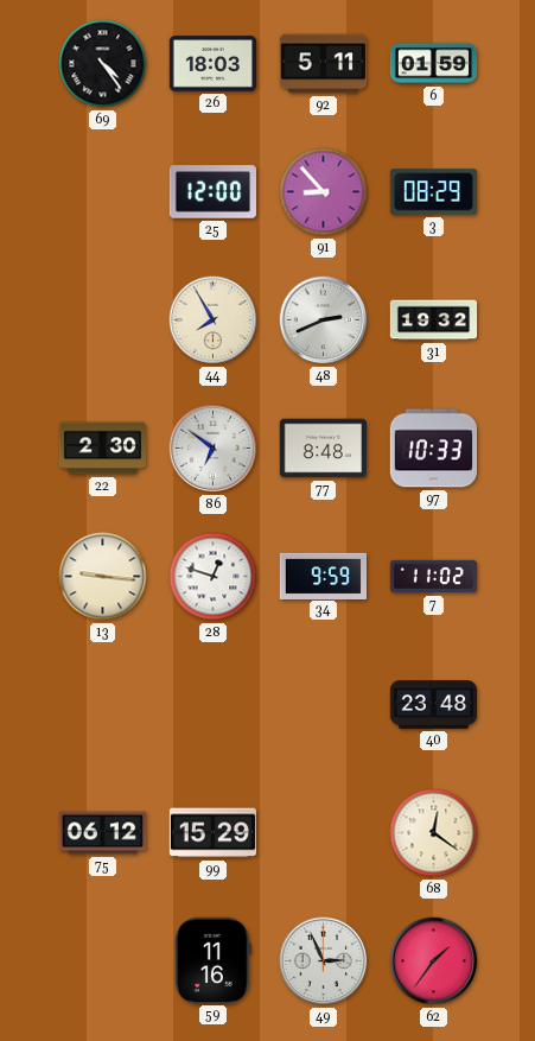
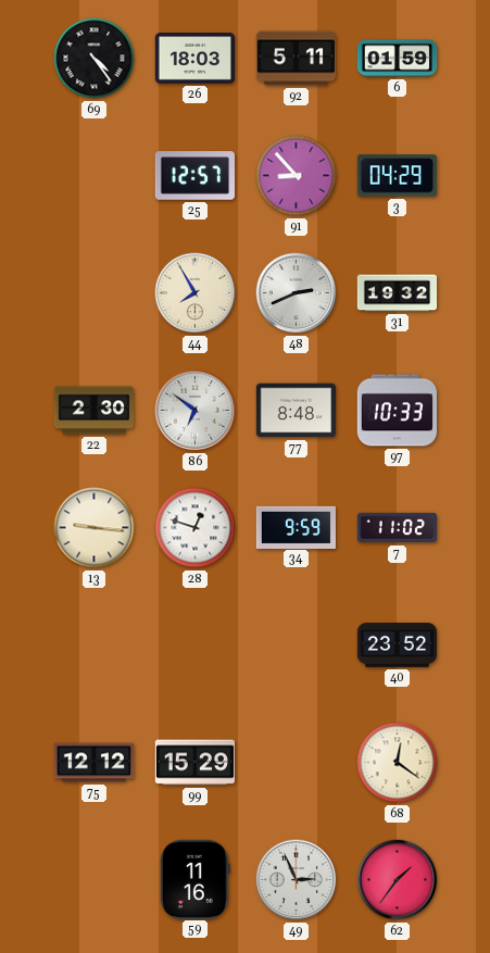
25: 12:00 -> 12:57 (194, 176)
3: 08:29 -> 04:29 (397, 176)
40: 23:48 -> 23:52 (398, 645)
75: 06:12 -> 12:12 (95, 763)
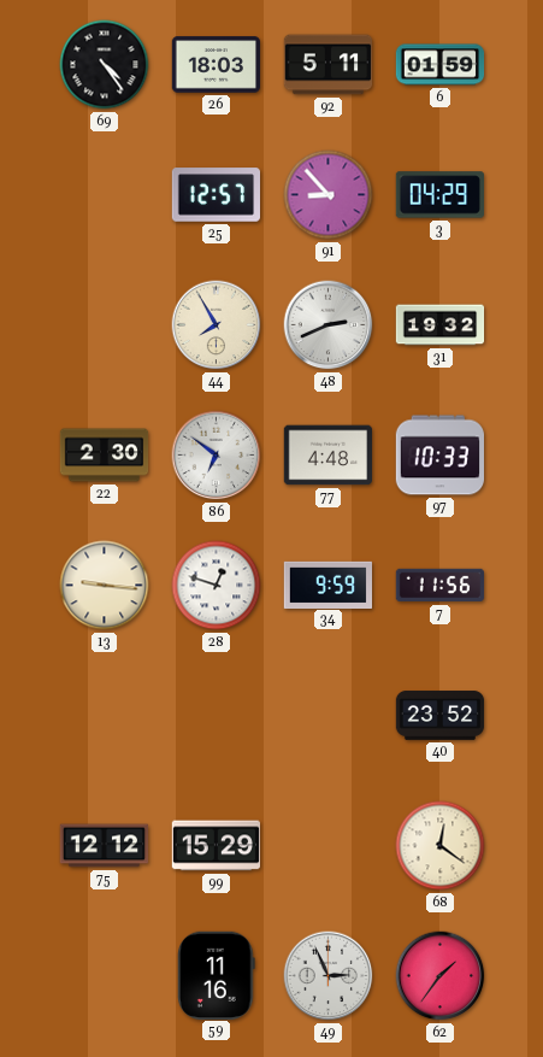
77: 8:48 -> 4:48 (327, 456)
7: 11:02 -> 11:56 (441, 586)
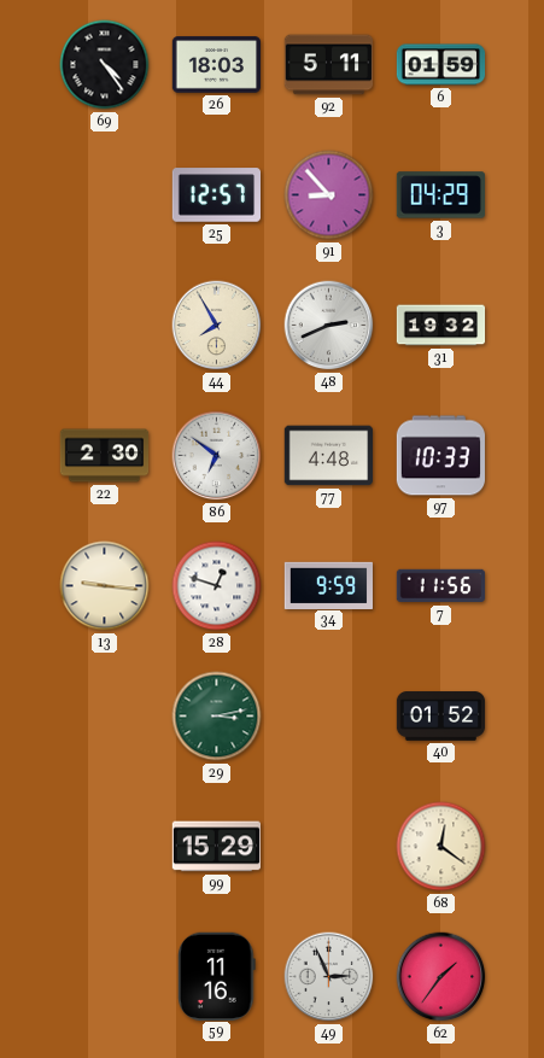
29: none -> 3:13 (217, 717)
40: 23:52 -> 01:52 (441, 717)
75: 12:12 -> none (105, 846)
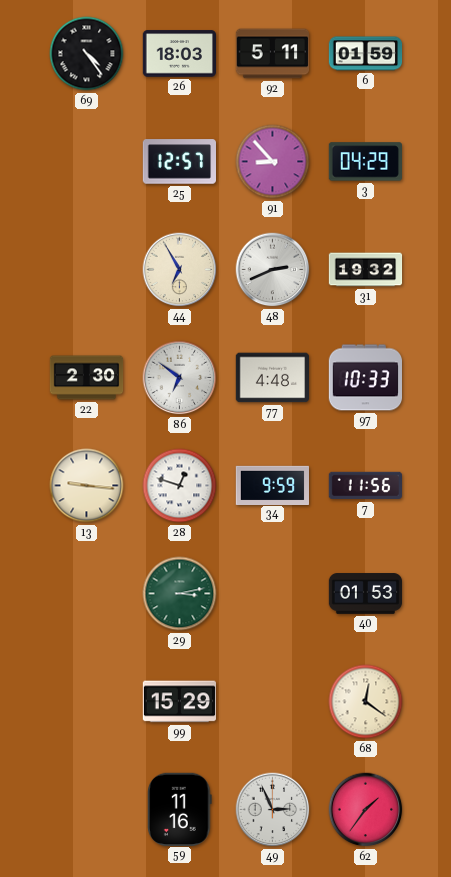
44: 7:55 -> 6:55 (180, 270)
40: 01:52 -> 01:53 (366, 594)
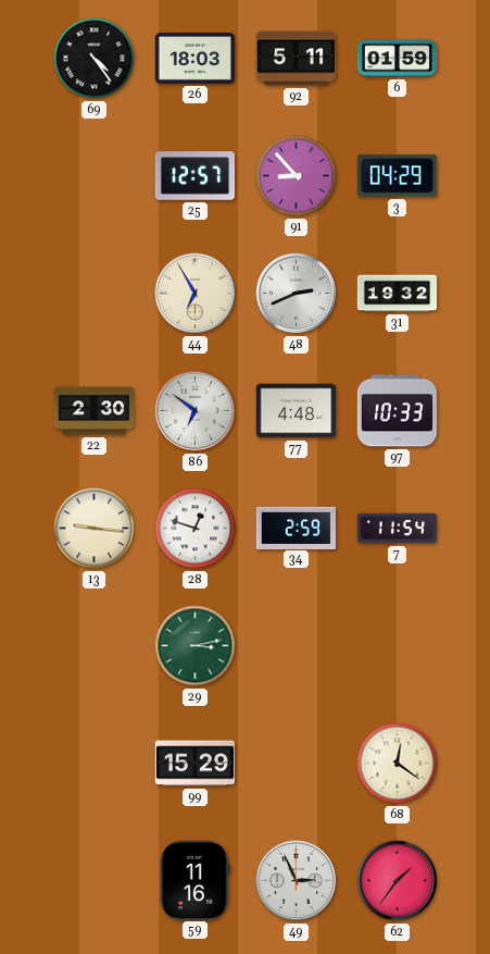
34: 9:59 -> 2:59 (296, 528)
7: 11:56 -> 11:54 (398, 529)
40: 01:53 -> none (366, 594)
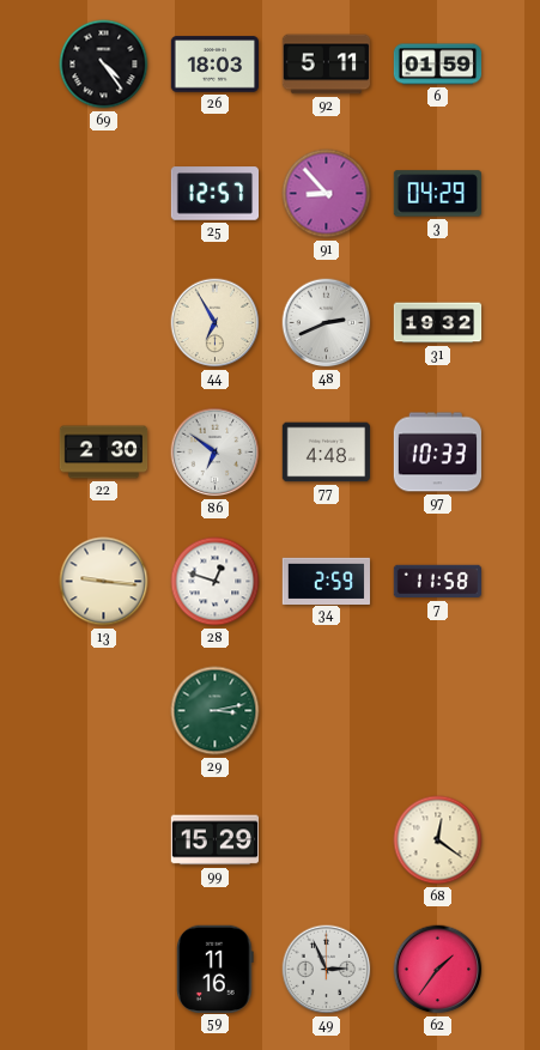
7: 11:54 -> 11:58 (438, 582)
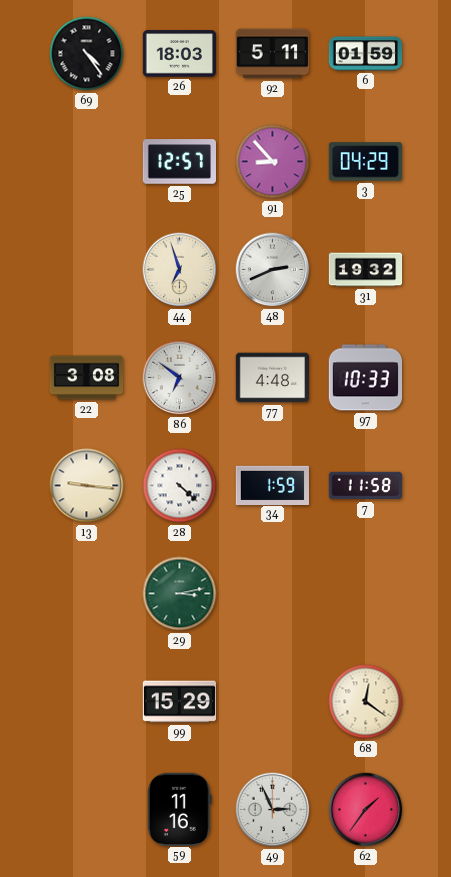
44: 6:55 -> 6:57 (180, 270)
22: 2:30 -> 3:08 (87, 378)
28: 12:48 -> 4:22 (180, 486)
34: 2:59 -> 1:59 (272, 485)
